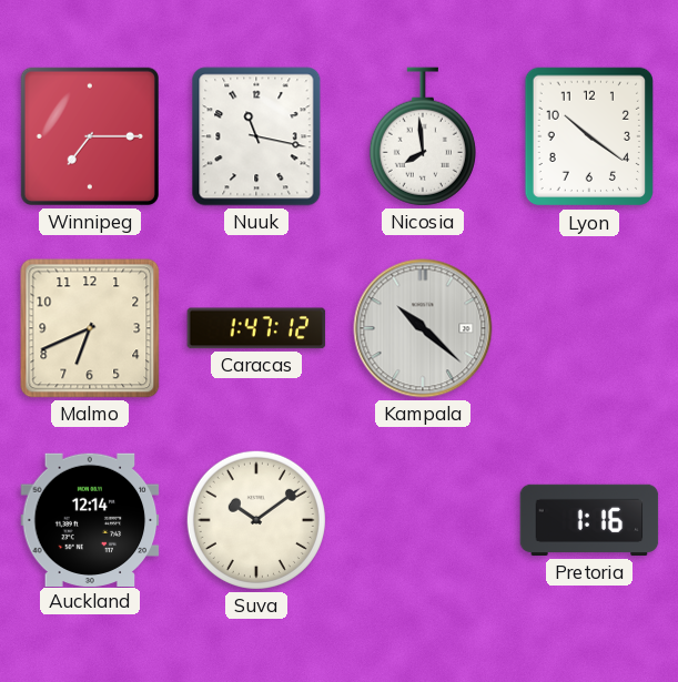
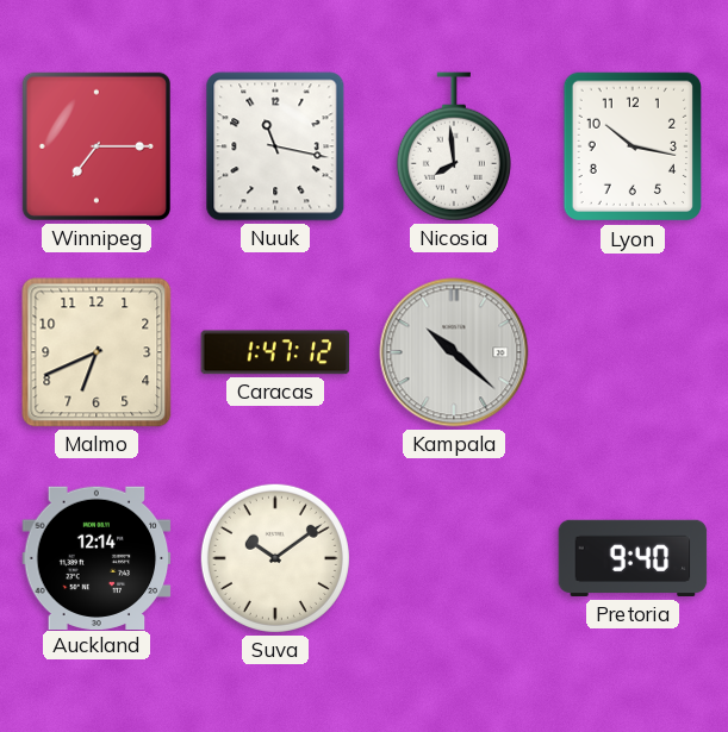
Lyon: 10:21 -> 10:17 (631, 146)
Pretoria: 1:16 -> 9:40 (633, 558)
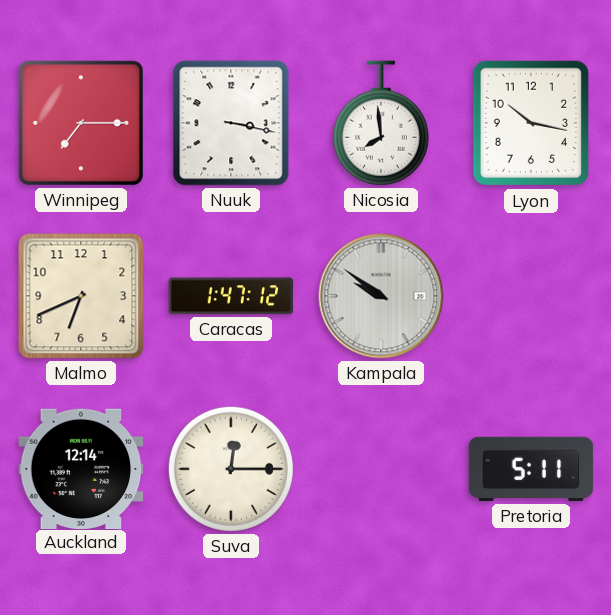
Nuuk: 11:17 -> 3:17 (231, 123)
Kampala: 10:22 -> 9:51 (381, 296)
Suva: 10:09 -> 12:15 (231, 469)
Pretoria: 9:40 -> 5:11 (531, 469)
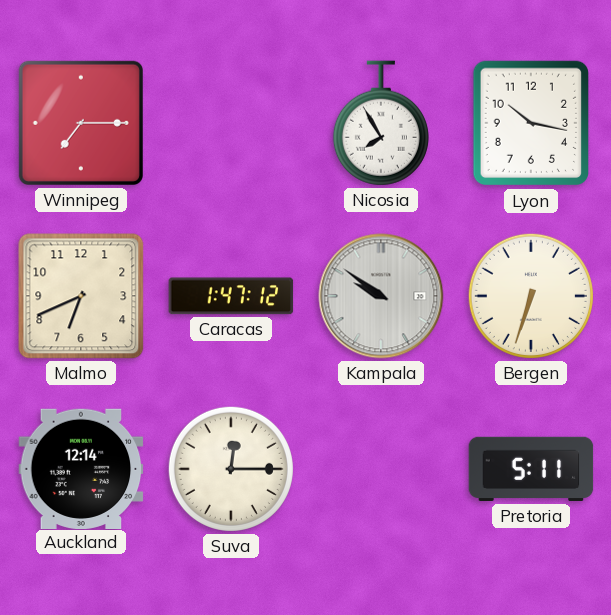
Nuuk: 3:17 -> none (231, 123)
Nicosia: 7:59 -> 7:55 (381, 123)
Bergen: none -> 6:33 (531, 296)
